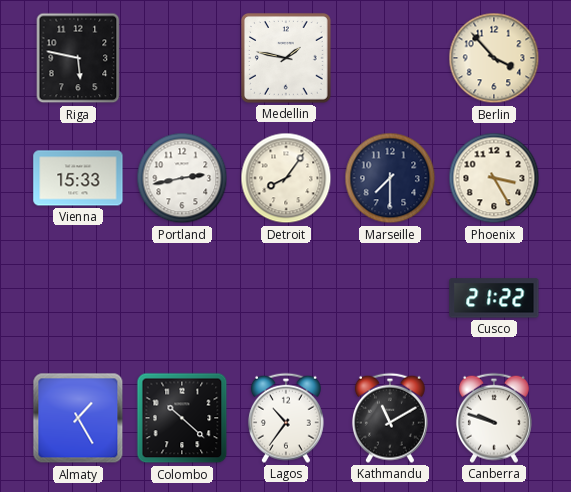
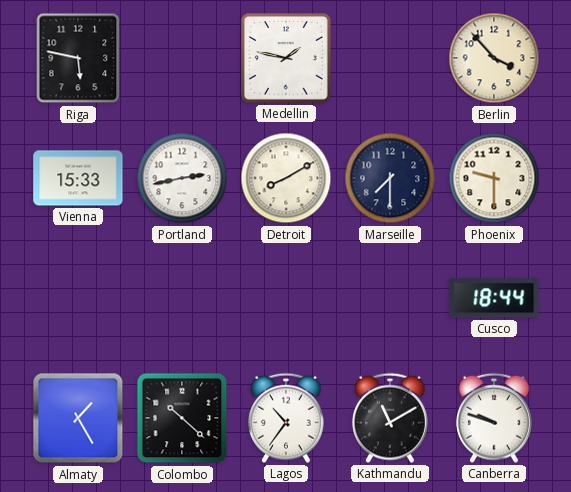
Detroit: 8:06 -> 8:10 (286, 178)
Phoenix: 3:25 -> 9:30 (494, 178)
Cusco: 21:22 -> 18:44 (494, 298)
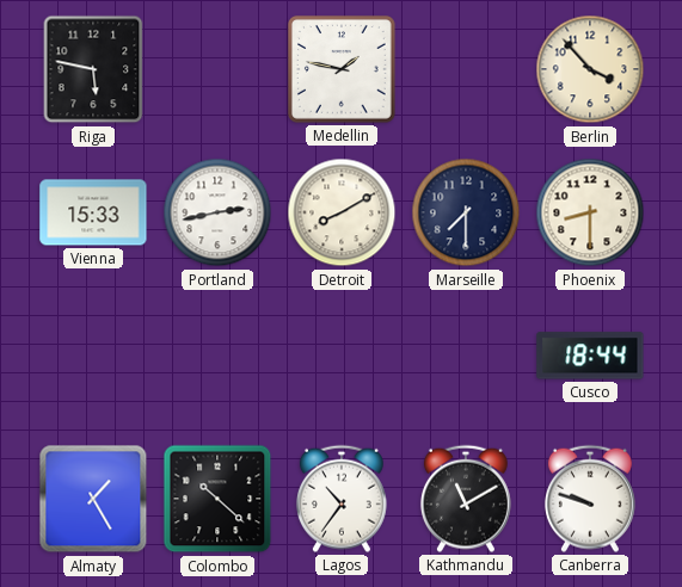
Phoenix: 9:30 -> 8:30 (590, 212)
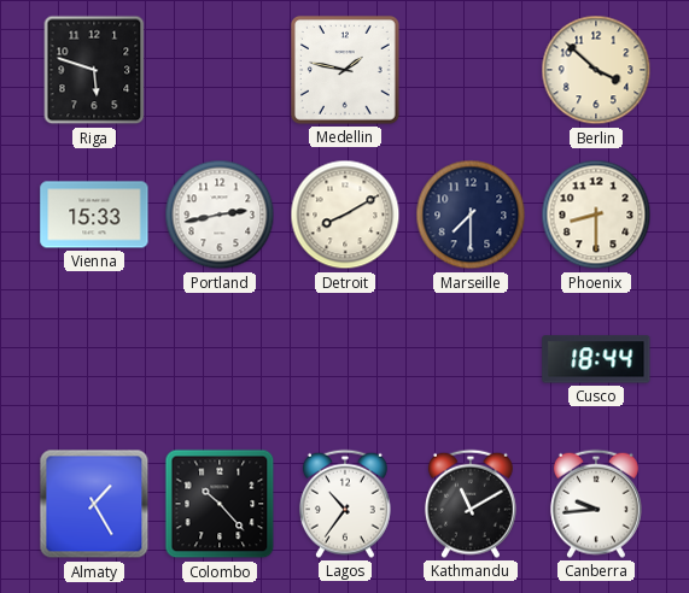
Riga: 5:47 -> 5:48 (94, 70)
Berlin: 3:53 -> 3:52 (596, 70)
Colombo: 10:22 -> 10:23 (220, 504)
Canberra: 9:48 -> 9:44 (596, 504)
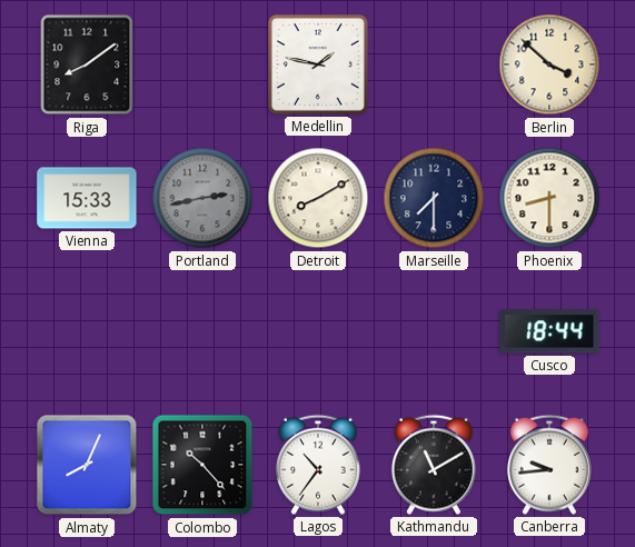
Riga: 5:48 -> 8:09 (87, 64)
Portland dial: white -> grey (202, 198)
Almaty: 1:25 -> 8:04 (87, 465)
